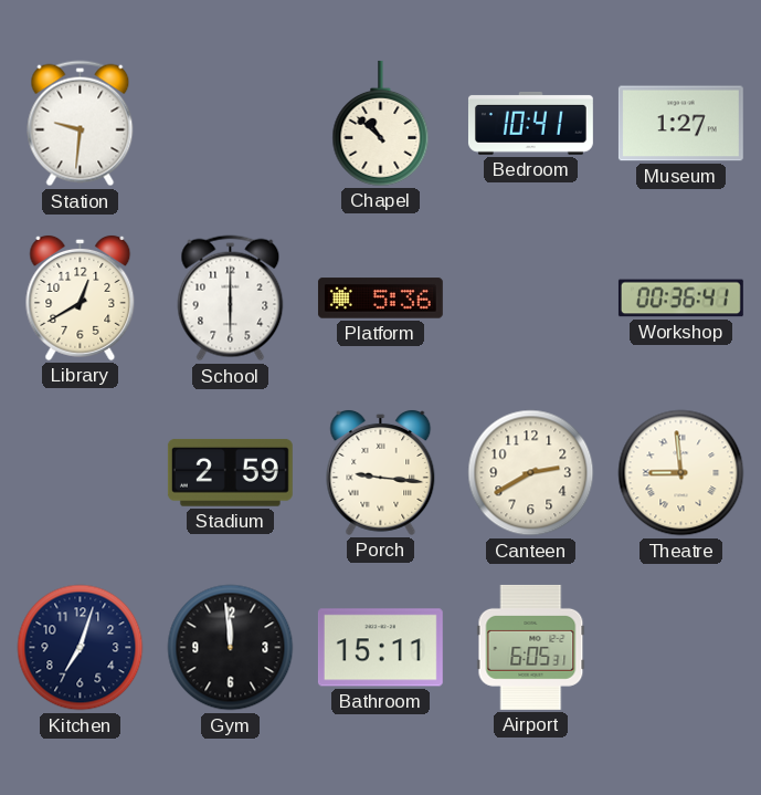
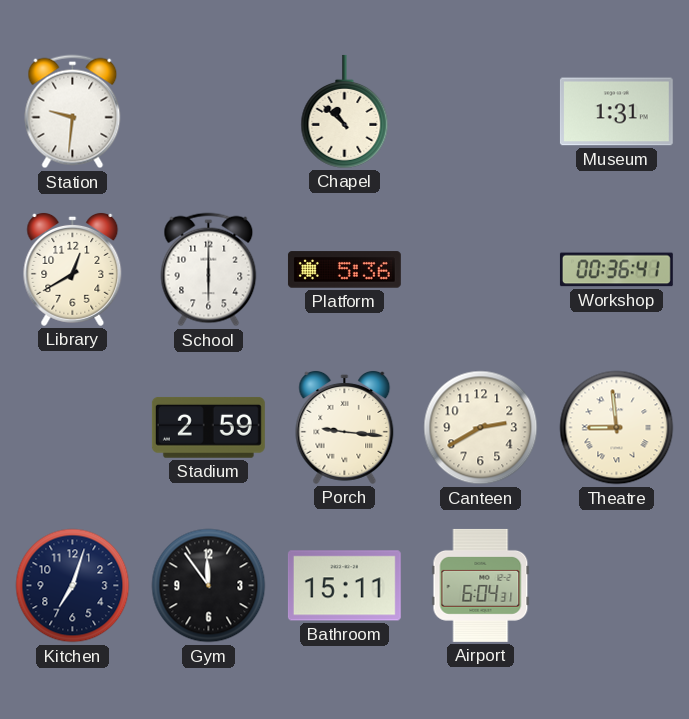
Bedroom: 10:41 -> none (530, 123)
Museum: 1:27 -> 1:31 (616, 112)
Gym: 11:59 -> 11:54 (209, 586)
Airport: 6:05 -> 6:04 (481, 585)
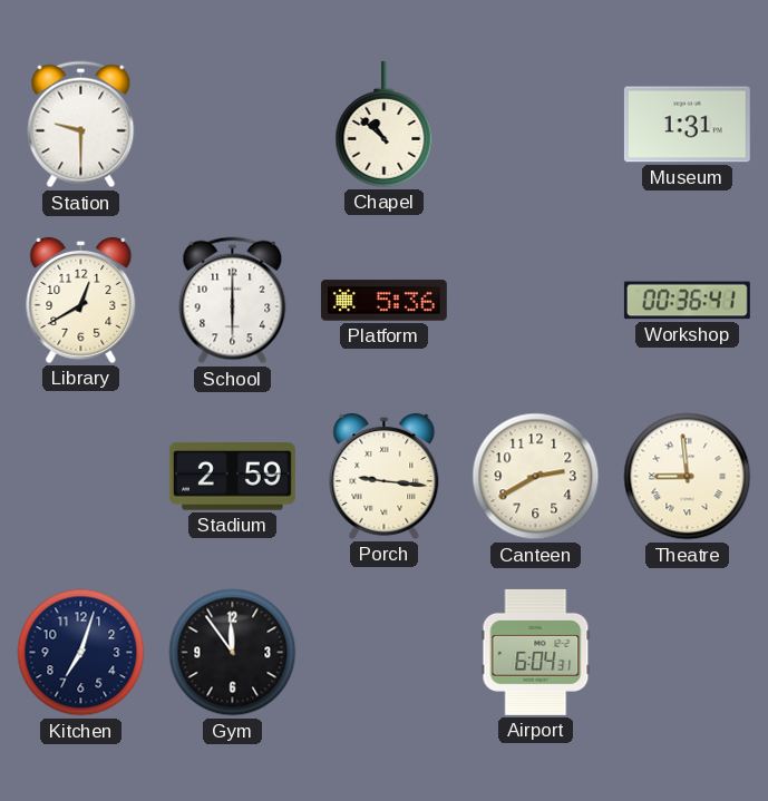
Station: 9:31 -> 9:30 (81, 125)
Bathroom: 15:11 -> none (344, 586)
